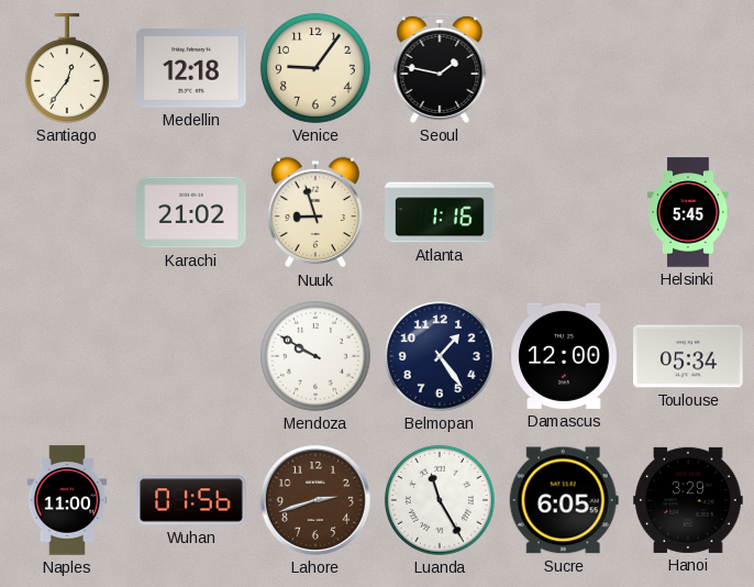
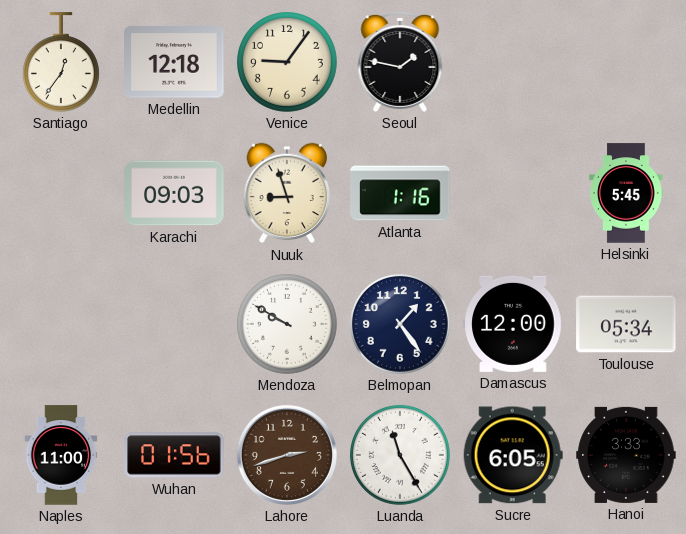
Karachi: 21:02 -> 09:03 (174, 193)
Hanoi: 3:29 -> 3:33 (626, 455)
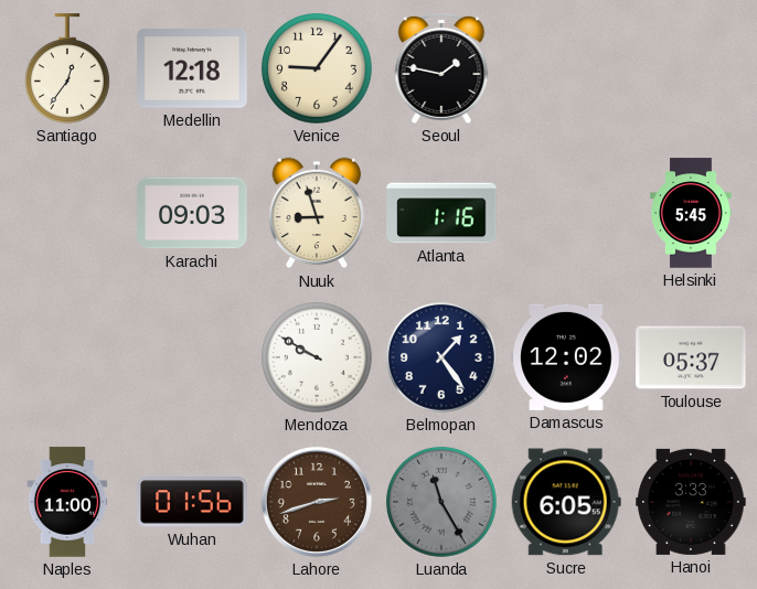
Damascus: 12:00 -> 12:02 (566, 357)
Toulouse: 05:34 -> 05:37 (691, 357)
Luanda dial: white -> grey (441, 502)
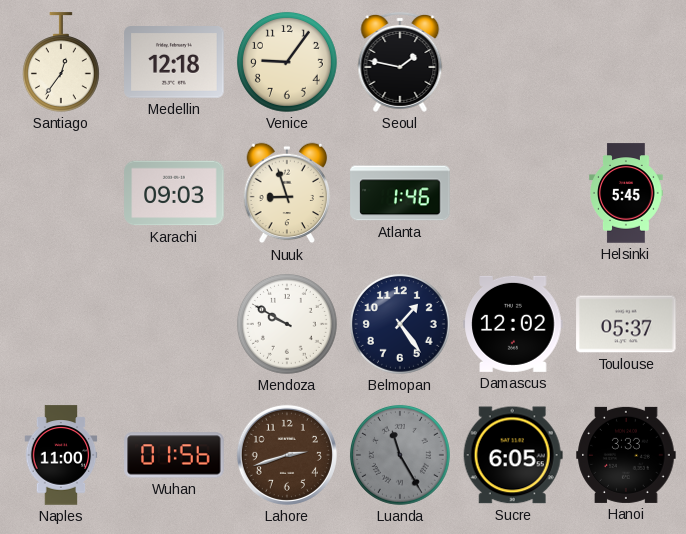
Atlanta: 1:16 -> 1:46 (400, 193)
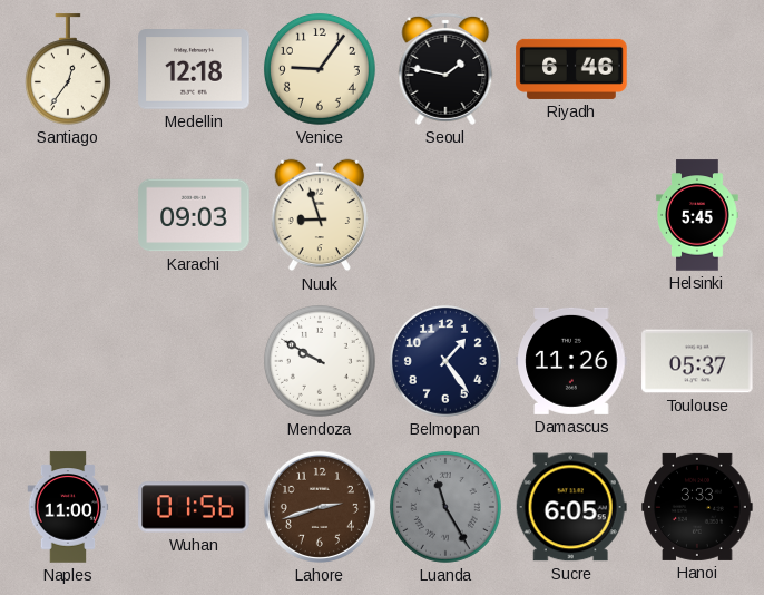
Riyadh: none -> 6:46 (571, 69)
Atlanta: 1:46 -> none (400, 193)
Damascus: 12:02 -> 11:26 (571, 361)
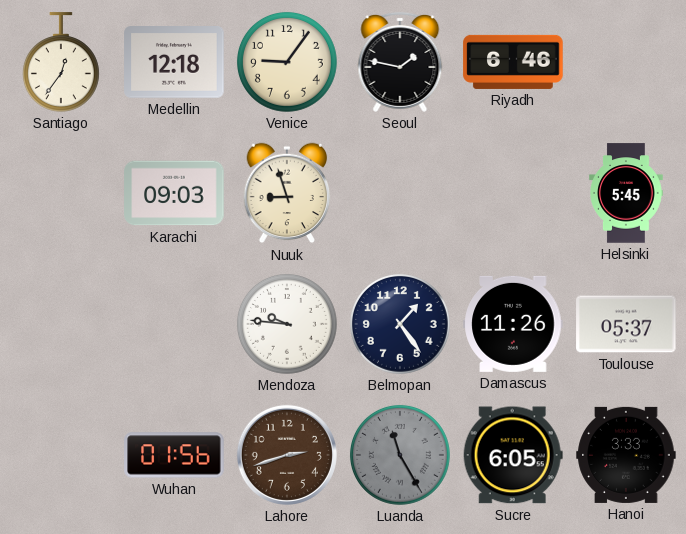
Mendoza: 9:50 -> 9:46 (287, 324)
Naples: 11:00 -> none (68, 507)
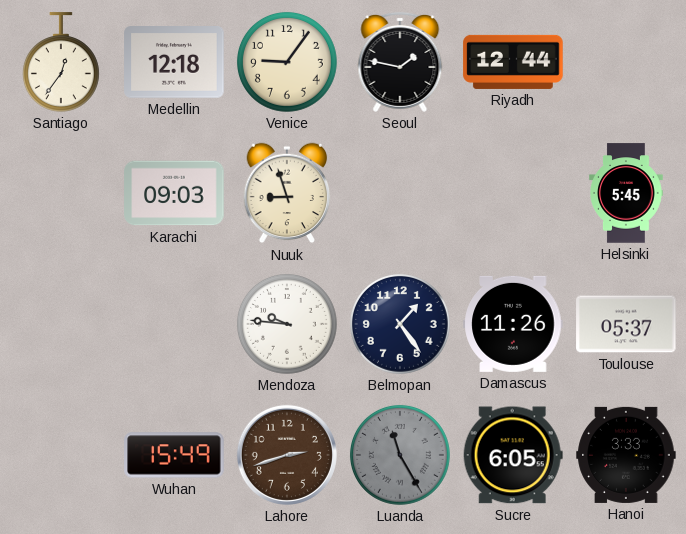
Riyadh: 6:46 -> 12:44 (513, 62)
Wuhan: 01:56 -> 15:49 (174, 455)
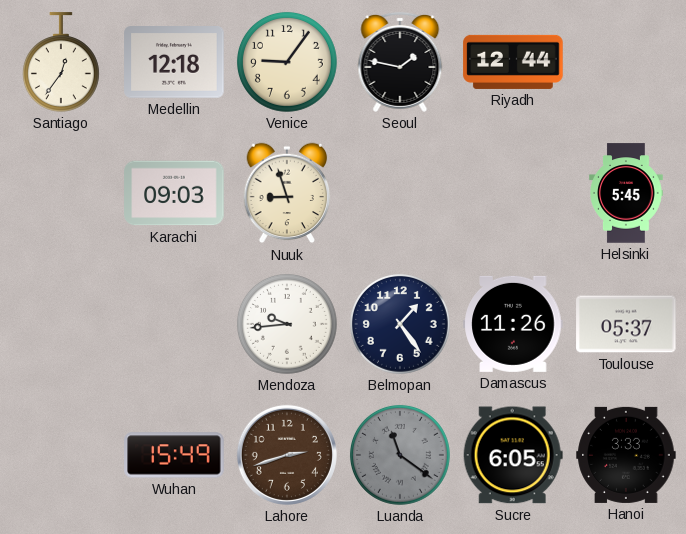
Mendoza: 9:46 -> 9:44 (287, 324)
Luanda: 11:25 -> 11:21 (400, 455)
